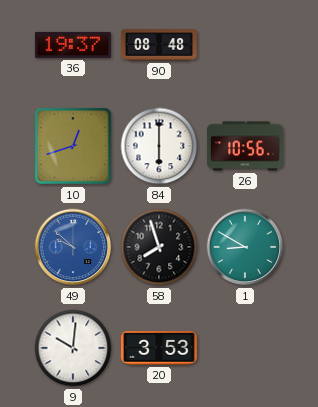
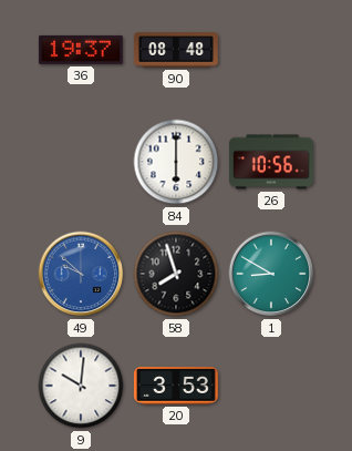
10: 12:42 -> none (74, 147)
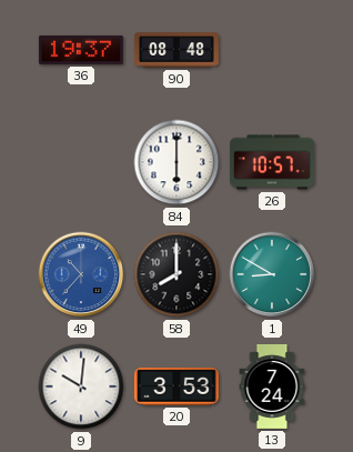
26: 10:56 -> 10:57 (272, 162)
49: 9:52 -> 10:37 (81, 274)
58: 7:57 -> 8:00 (176, 274)
13: none -> 7:24 (272, 386)
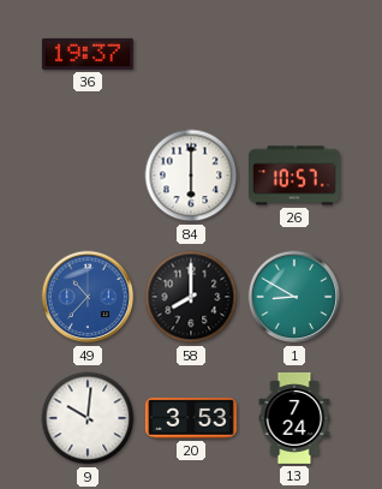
90: 08:48 -> none (176, 50)
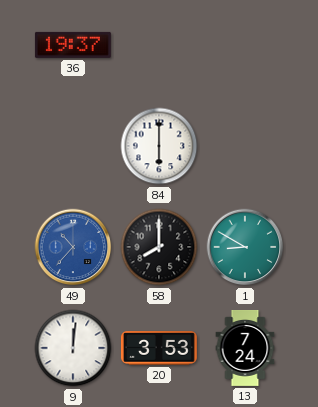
26: 10:57 -> none (294, 175)
9: 10:01 -> 12:01 (73, 348)
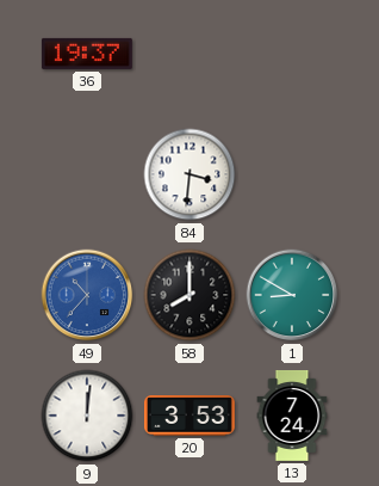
84: 6:00 -> 3:31 (189, 174)
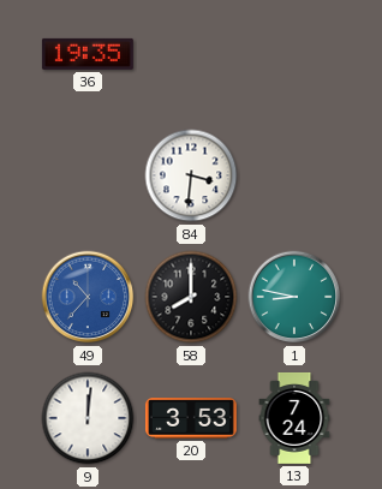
36: 19:37 -> 19:35 (88, 54)
1: 8:50 -> 8:47 (294, 297)
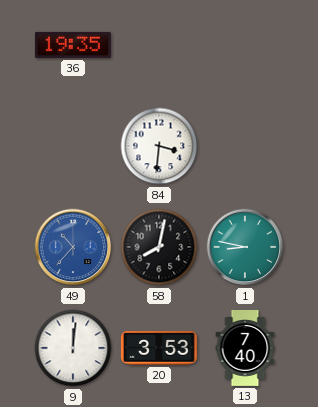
58: 8:00 -> 8:02 (159, 247)
13: 7:24 -> 7:40 (245, 348)
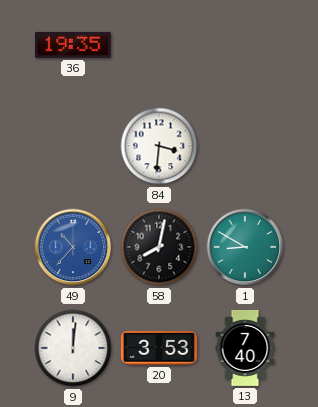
1: 8:47 -> 8:50 (245, 247)
